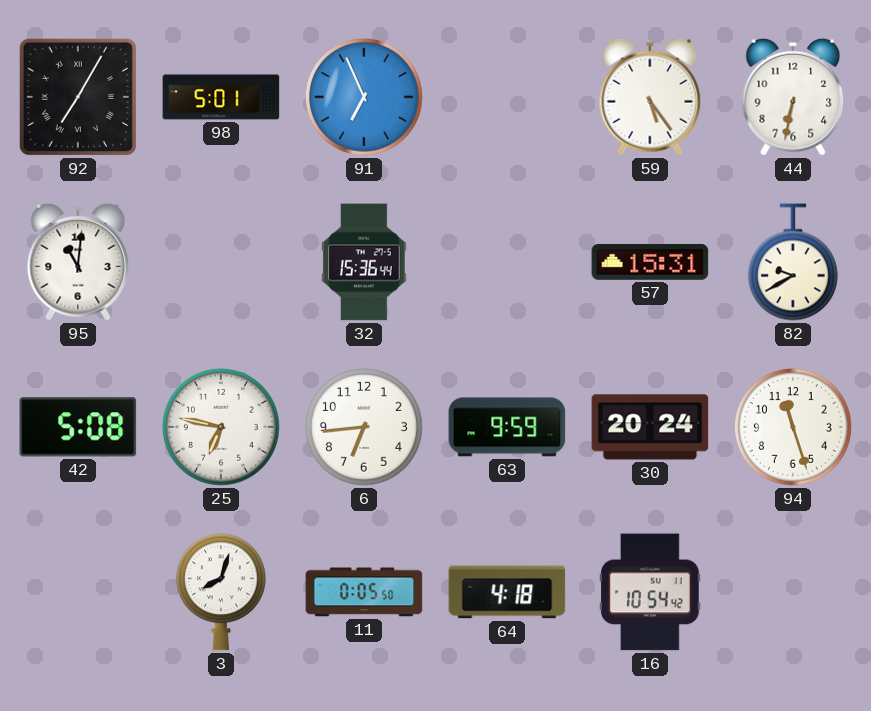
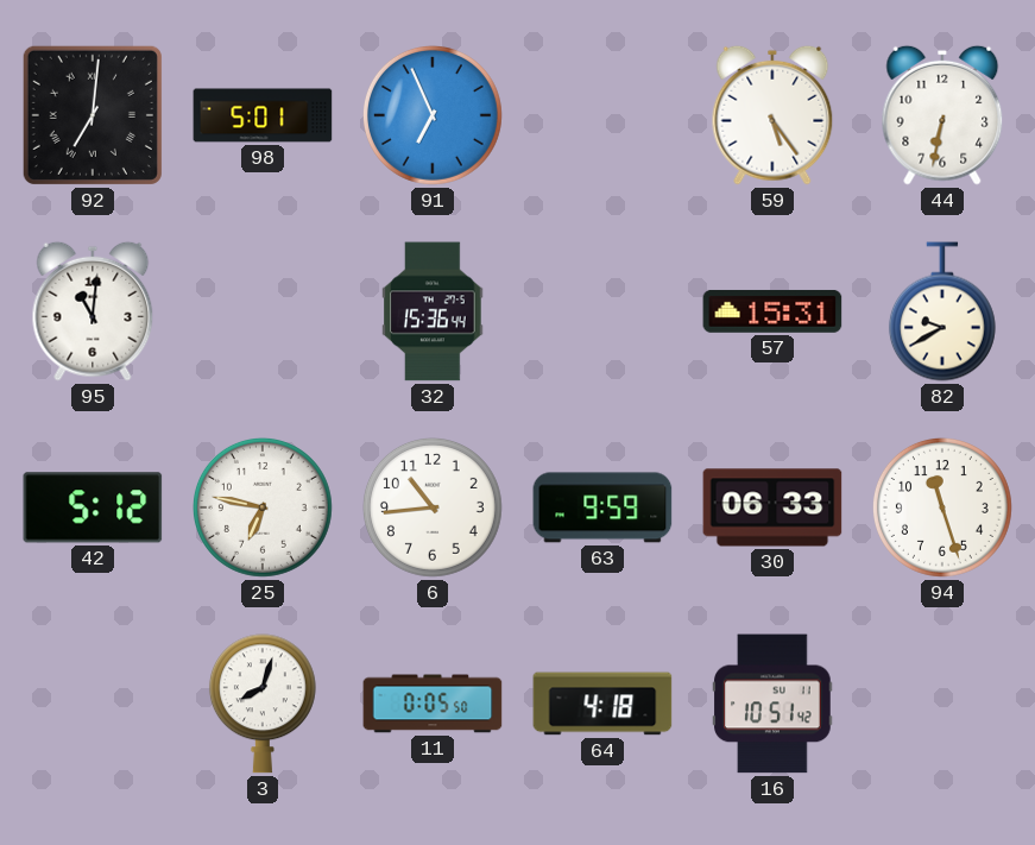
92: 7:05 -> 7:01 (93, 115)
42: 5:08 -> 5:12 (93, 507)
6: 6:44 -> 10:44 (433, 507)
30: 20:24 -> 06:33 (772, 507)
16: 10:54 -> 10:51 (772, 704)
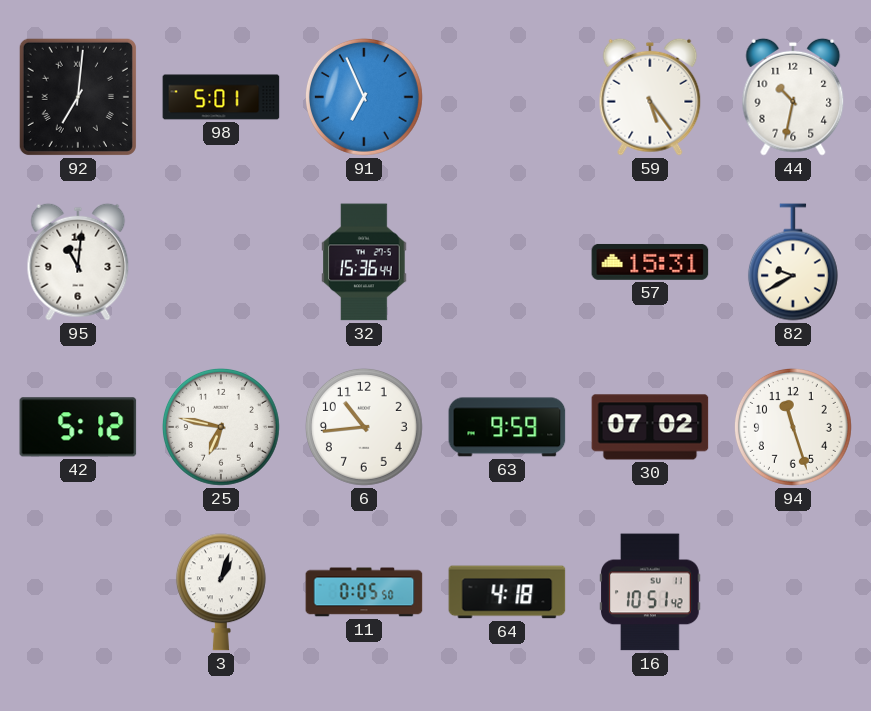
44: 6:32 -> 10:32 (793, 97)
30: 06:33 -> 07:02 (650, 427)
3: 8:03 -> 1:03 (221, 592)
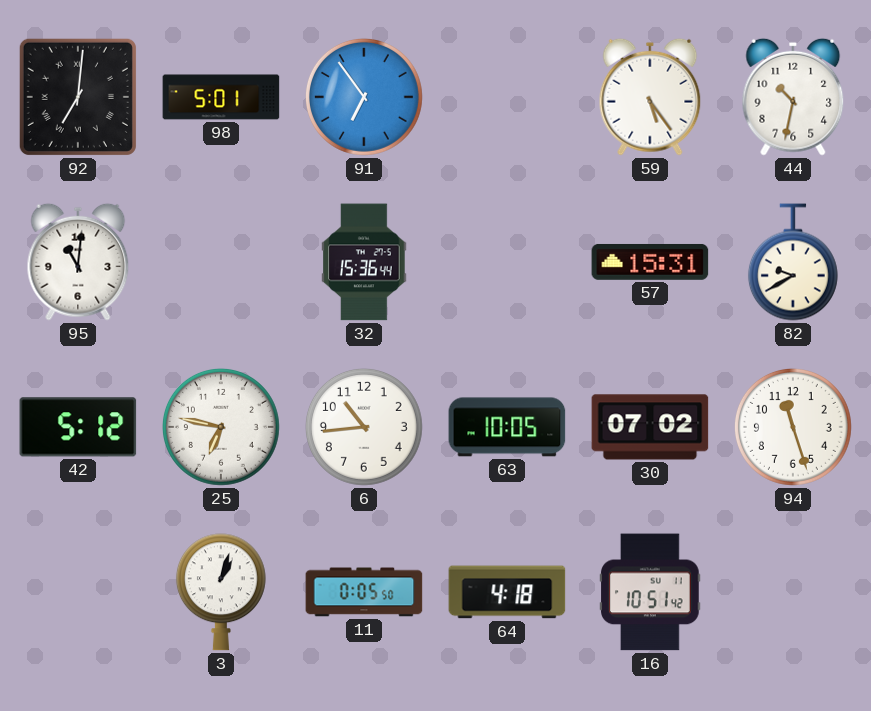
91: 6:56 -> 6:54 (364, 97)
63: 9:59 -> 10:05 (507, 427)
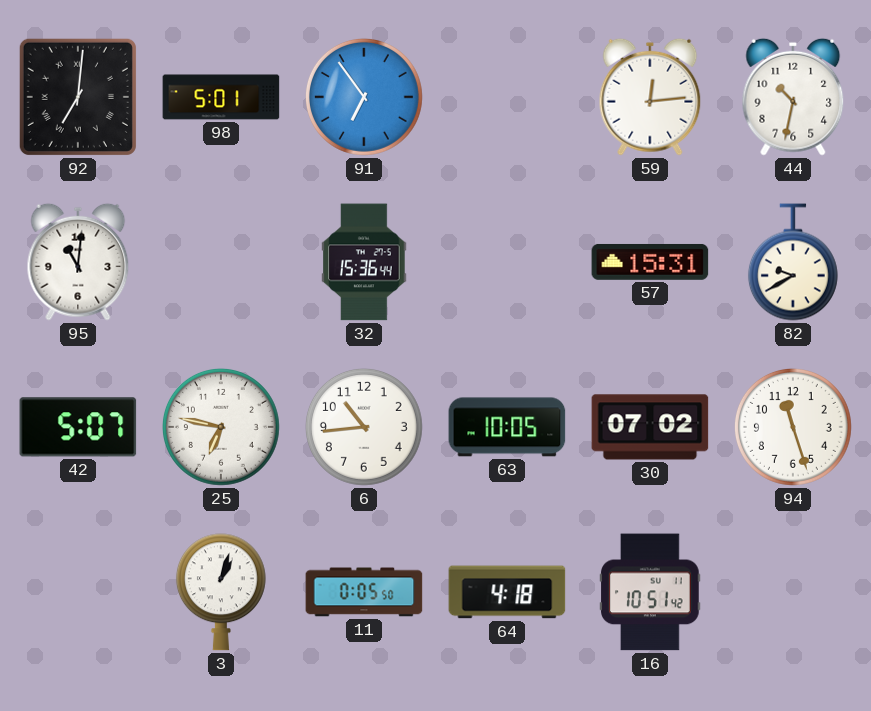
59: 5:24 -> 12:14 (650, 97)
42: 5:12 -> 5:07 (78, 427)
